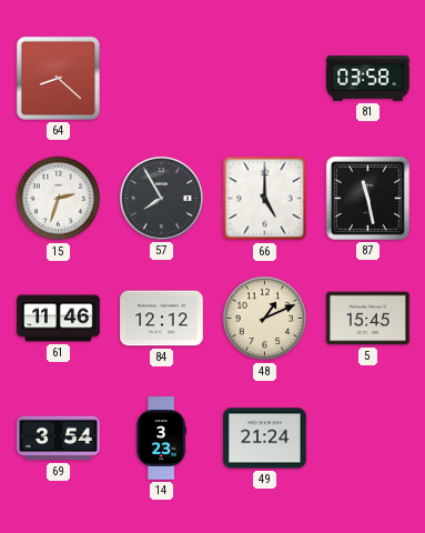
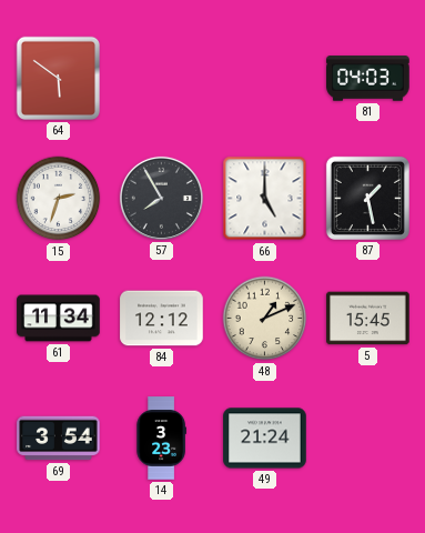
64: 8:22 -> 5:51 (58, 78)
81: 03:58 -> 04:03 (368, 79)
87: 11:28 -> 1:28 (367, 198)
61: 11:46 -> 11:34 (59, 319)
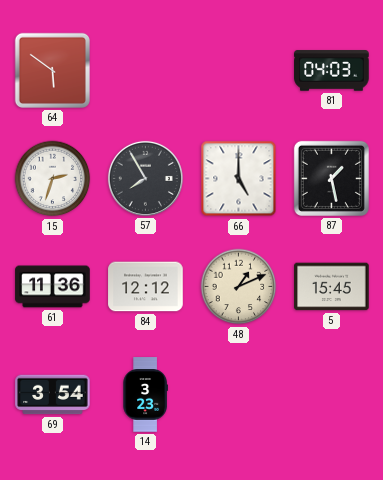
61: 11:34 -> 11:36 (53, 287)
49: 21:24 -> none (265, 439)
